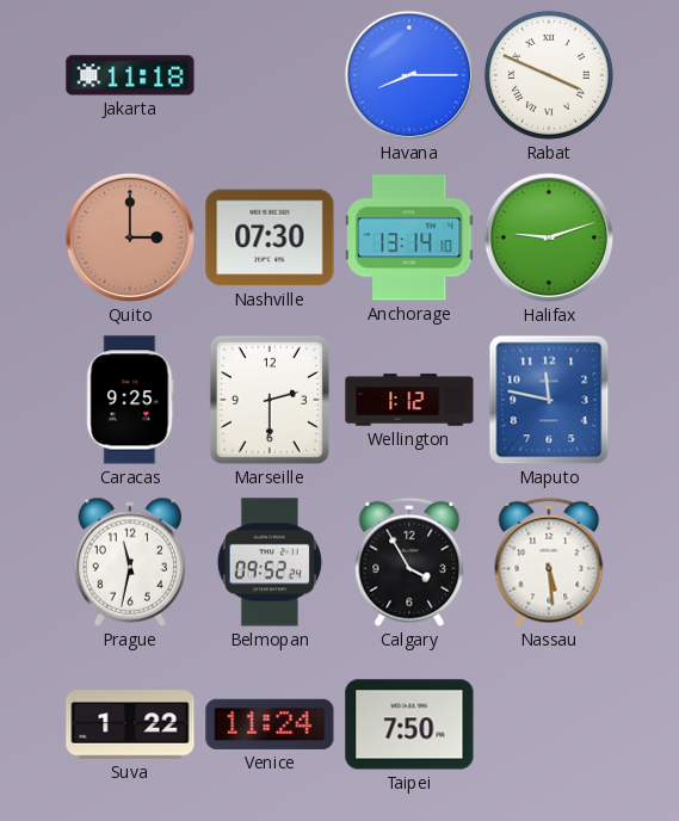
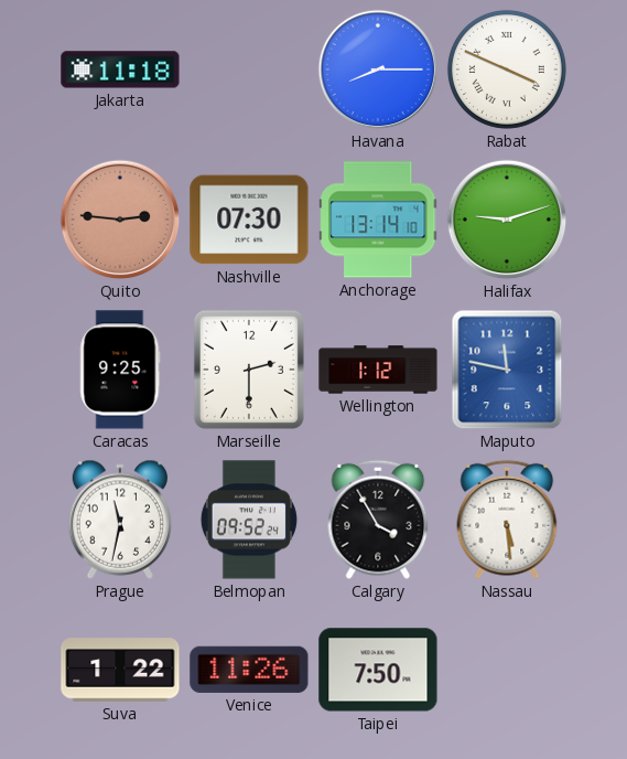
Quito: 3:00 -> 2:46 (120, 220)
Venice: 11:24 -> 11:26 (249, 670)
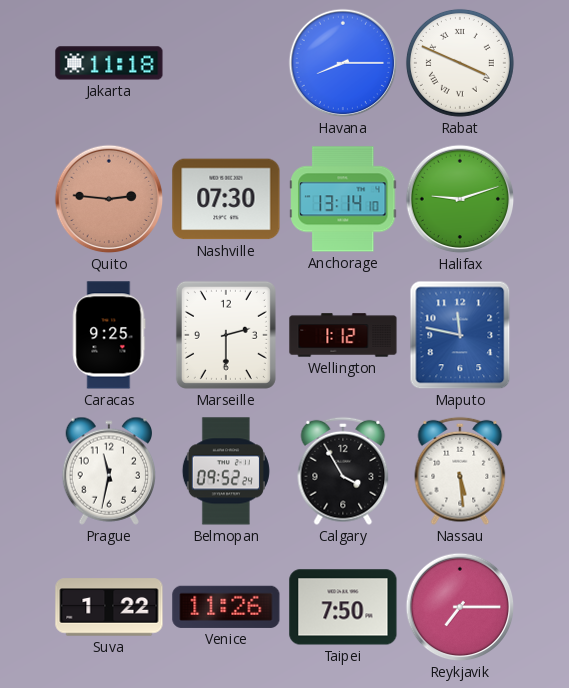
Reykjavik: none -> 7:15 (460, 607)
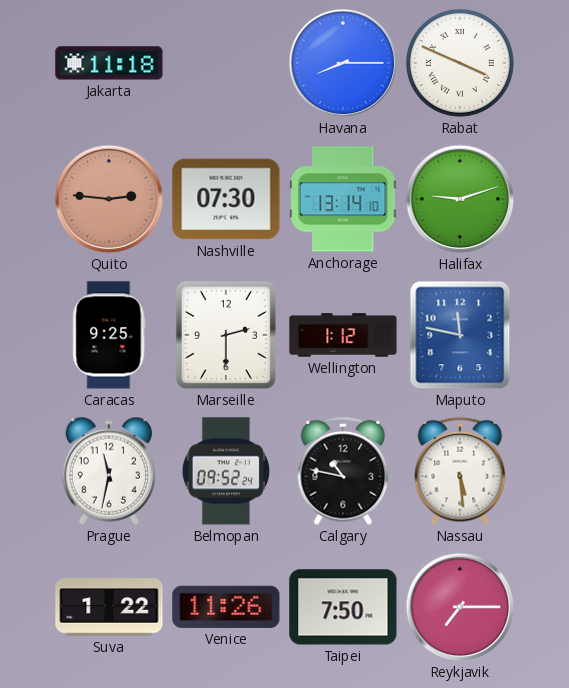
Calgary: 3:55 -> 10:47 (343, 471)
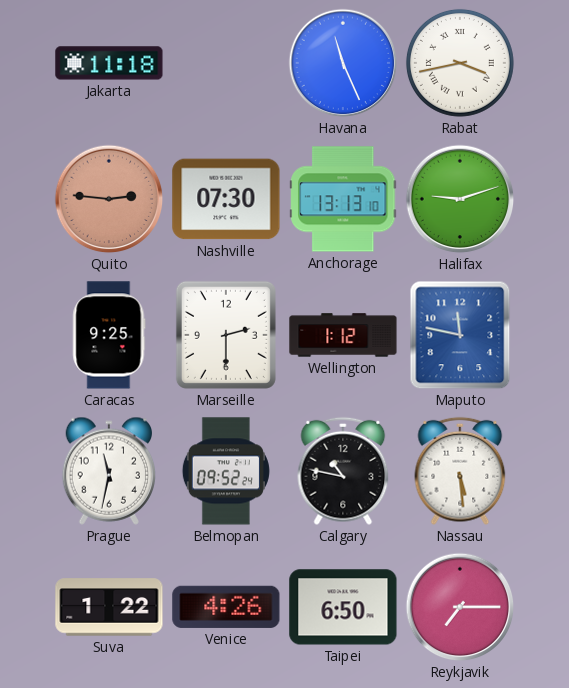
Havana: 8:15 -> 11:26 (343, 63)
Rabat: 3:49 -> 3:43 (460, 63)
Anchorage: 13:14 -> 13:13 (343, 199)
Venice: 11:26 -> 4:26 (226, 607)
Taipei: 7:50 -> 6:50 (343, 607)
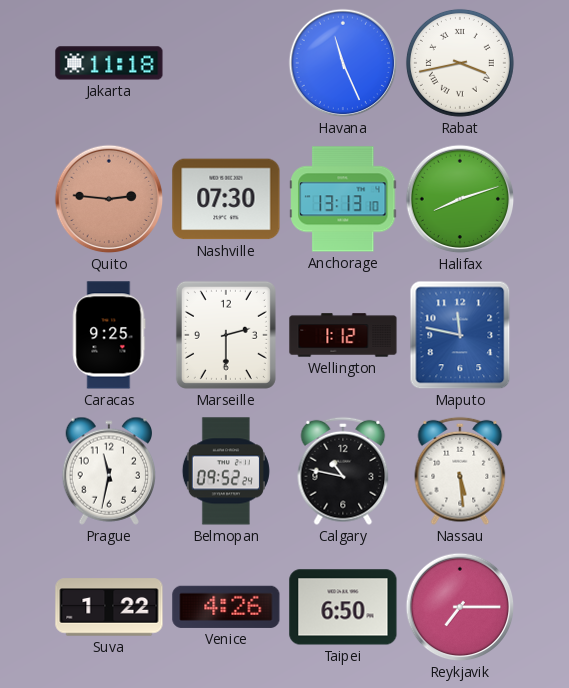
Halifax: 9:12 -> 8:12 (460, 199)
